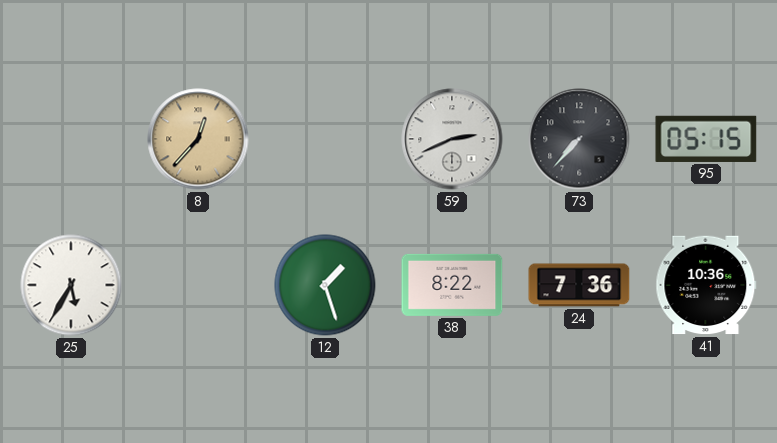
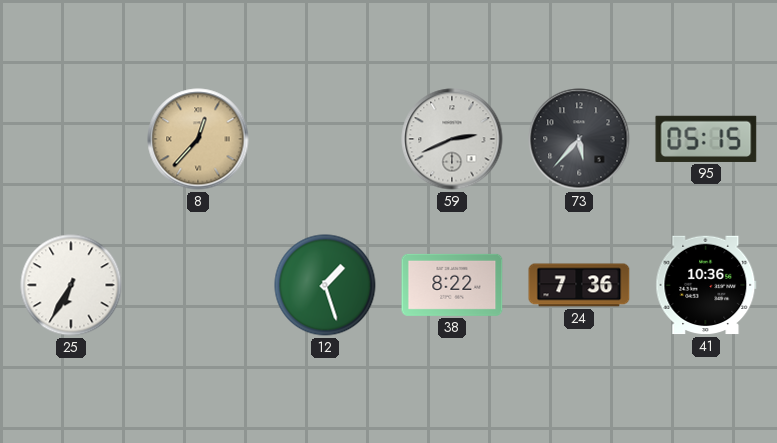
73: 7:37 -> 5:37 (579, 139)
25: 5:35 -> 6:35 (71, 285)
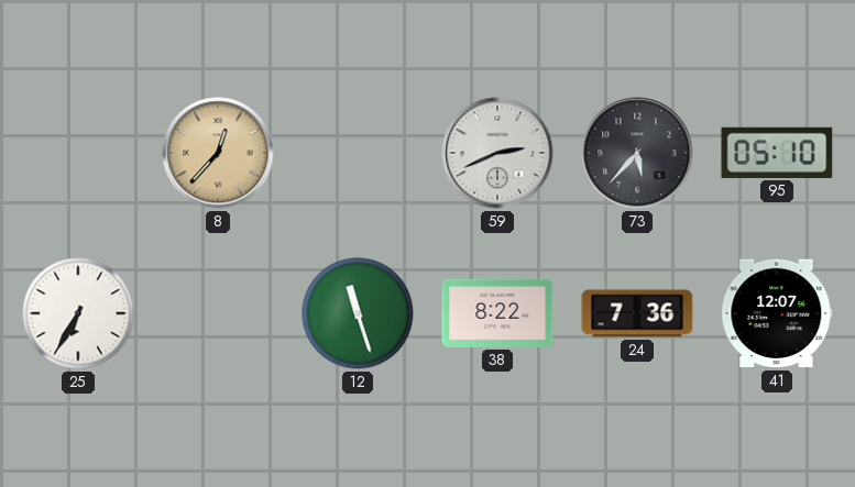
95: 05:15 -> 05:10 (777, 153)
12: 1:27 -> 11:27 (358, 313)
41: 10:36 -> 12:07 (777, 313)
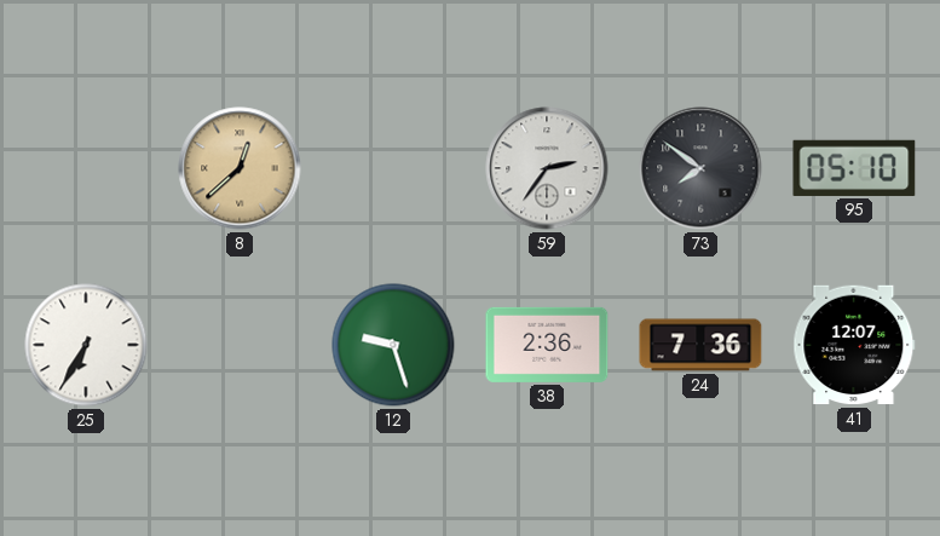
8: 12:37 -> 12:38 (240, 168)
59: 2:41 -> 2:36 (547, 168)
73: 5:37 -> 7:51 (700, 168)
12: 11:27 -> 9:27 (393, 345)
38: 8:22 -> 2:36 (547, 345)
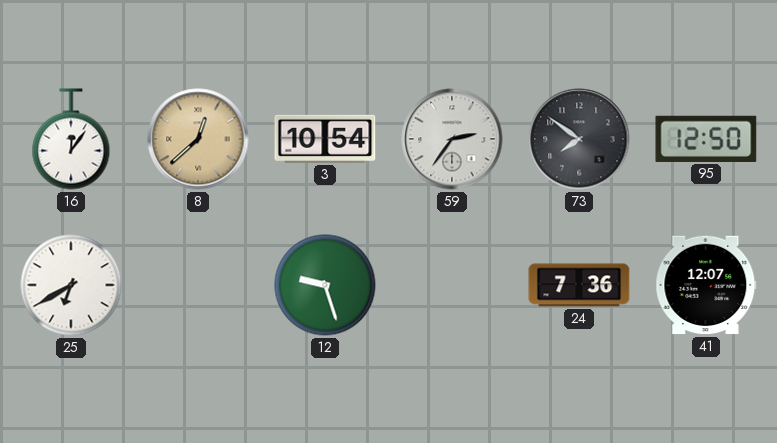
16: none -> 12:06 (71, 139)
3: none -> 10:54 (325, 139)
95: 05:10 -> 12:50 (706, 139)
25: 6:35 -> 6:40 (71, 285)
38: 2:36 -> none (547, 345)
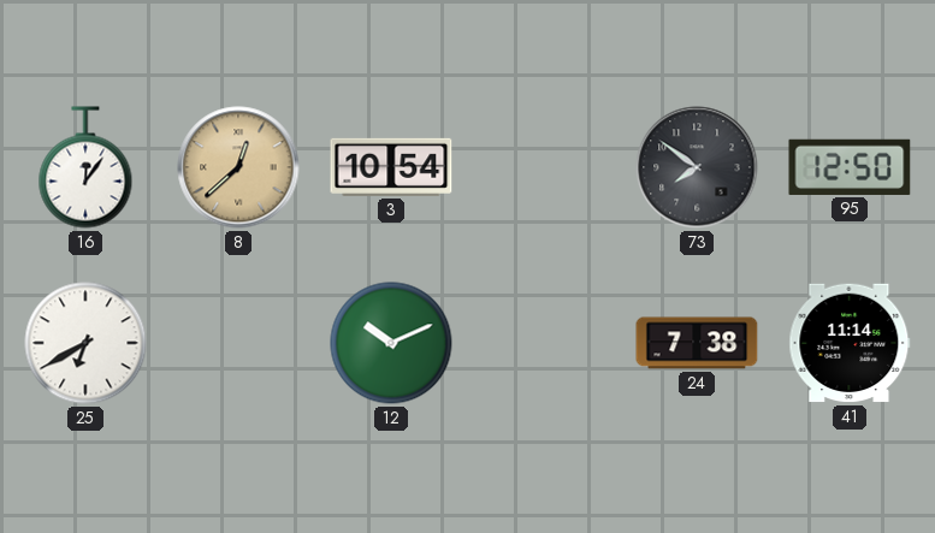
59: 2:36 -> none (452, 139)
12: 9:27 -> 10:11 (391, 343)
24: 7:36 -> 7:38 (697, 343)
41: 12:07 -> 11:14 (850, 343)
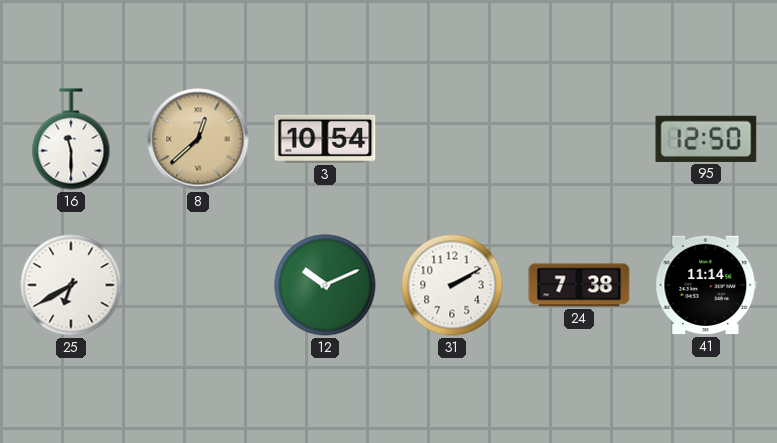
16: 12:06 -> 11:30 (71, 139)
73: 7:51 -> none (697, 167)
31: none -> 2:10 (452, 285)
